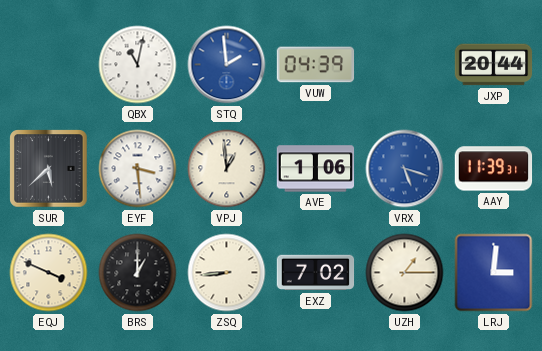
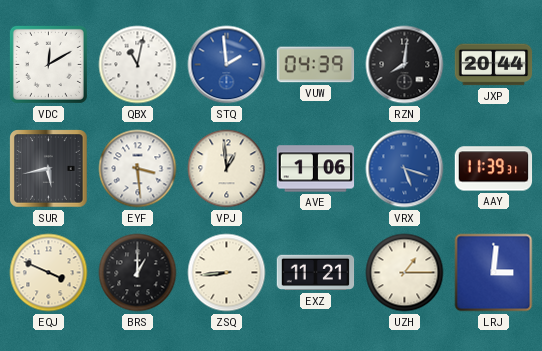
VDC: none -> 12:10 (48, 64)
RZN: none -> 8:01 (405, 65)
SUR: 5:38 -> 5:43 (49, 169)
EXZ: 7:02 -> 11:21 (316, 273)
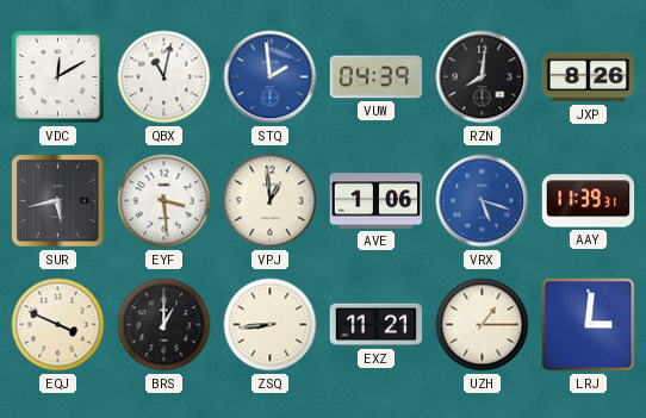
JXP: 20:44 -> 8:26 (589, 77)
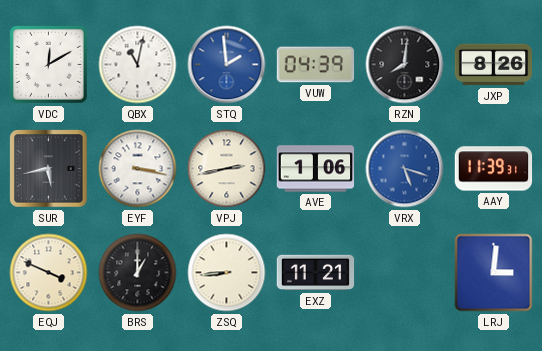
EYF: 3:29 -> 3:17 (138, 169)
VPJ: 12:59 -> 2:43 (227, 169)
UZH: 1:15 -> none (483, 325)
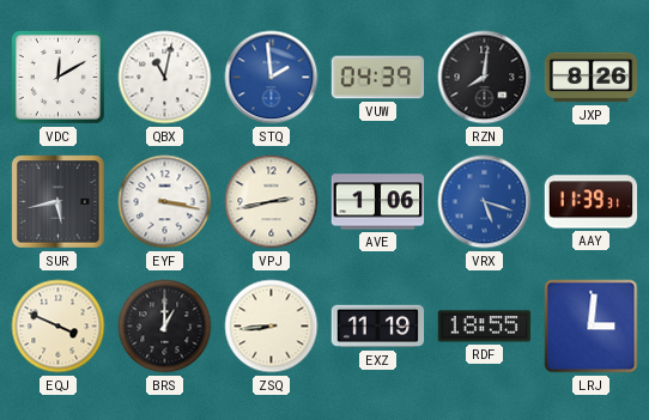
EXZ: 11:21 -> 11:19 (378, 327)
RDF: none -> 18:55 (485, 327)
